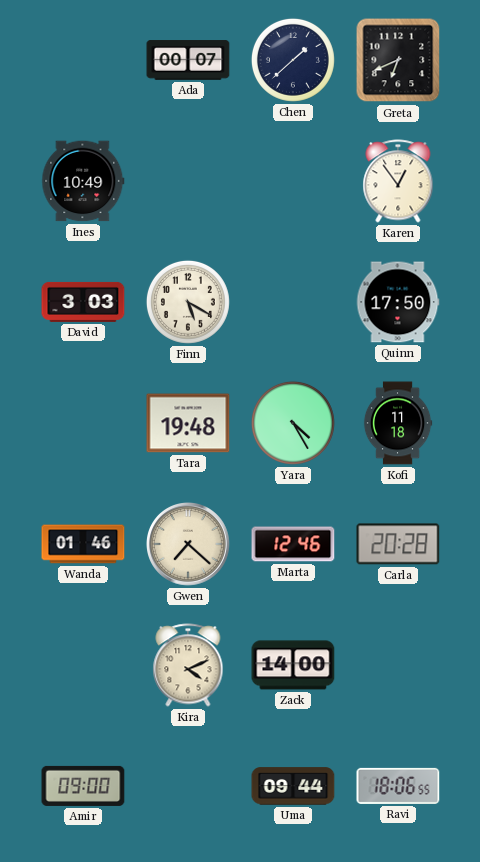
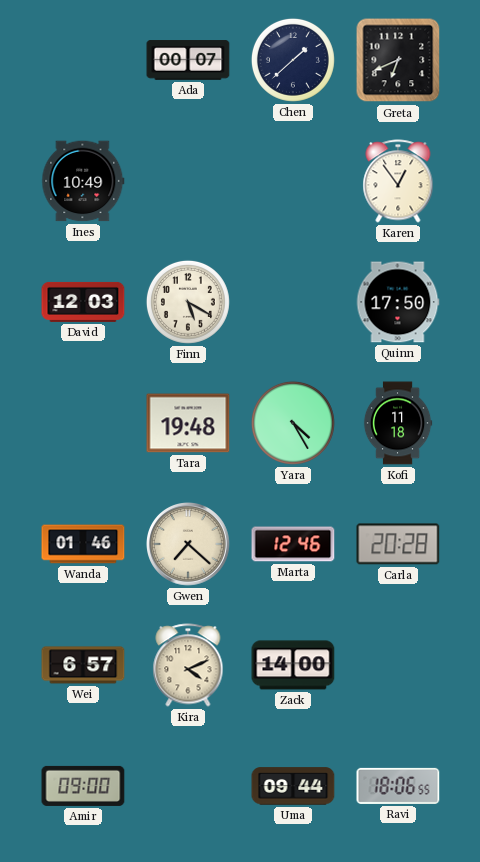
David: 3:03 -> 12:03 (83, 302)
Wei: none -> 6:57 (83, 665)
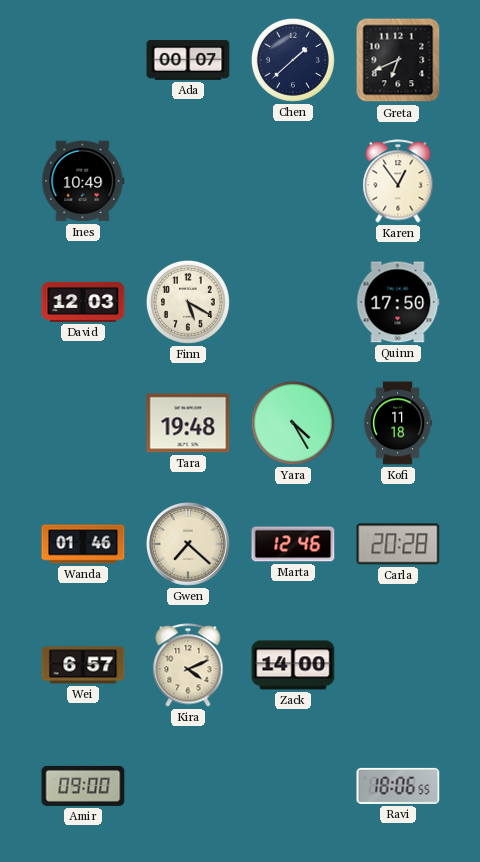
Uma: 09:44 -> none (293, 786)
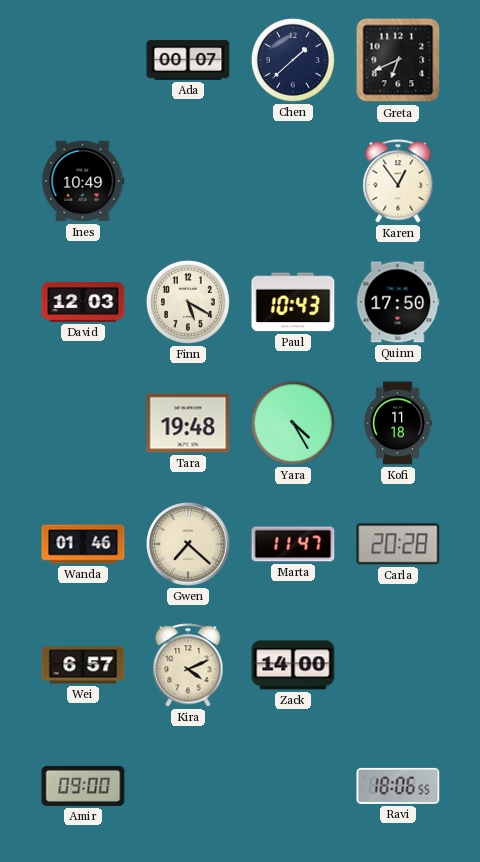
Paul: none -> 10:43 (293, 302)
Marta: 12:46 -> 11:47 (293, 544)
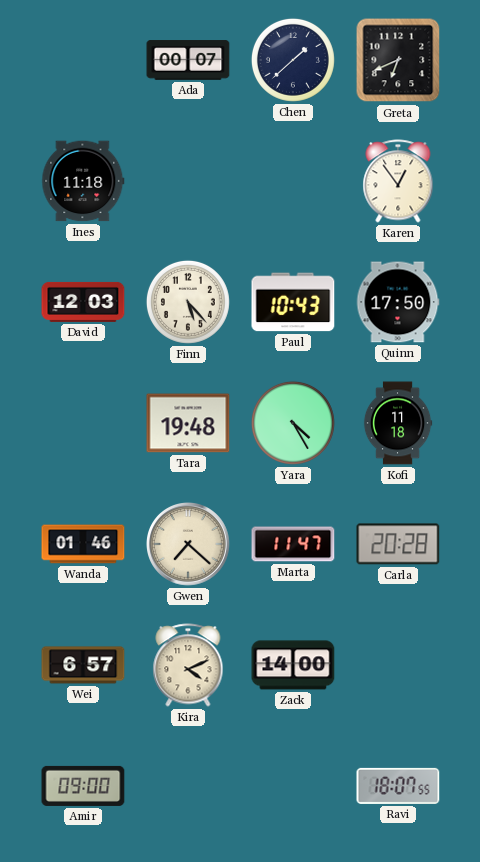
Ines: 10:49 -> 11:18 (83, 181)
Finn: 5:20 -> 5:23 (188, 302)
Ravi: 18:06 -> 18:07 (398, 786)
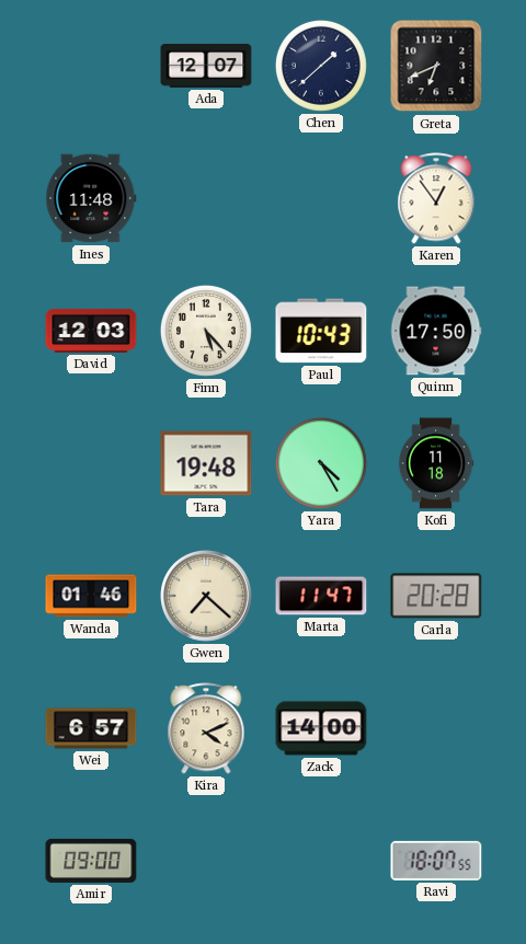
Ada: 00:07 -> 12:07 (206, 66)
Ines: 11:18 -> 11:48 (91, 198)
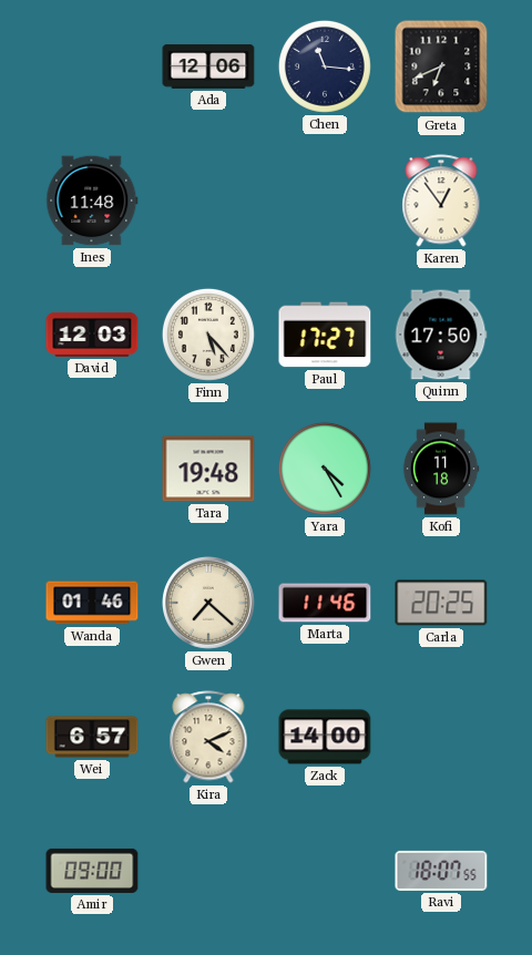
Ada: 12:07 -> 12:06 (208, 66)
Chen: 1:38 -> 11:16 (325, 66)
Paul: 10:43 -> 17:27 (325, 335)
Marta: 11:47 -> 11:46 (325, 603)
Carla: 20:28 -> 20:25 (441, 603)
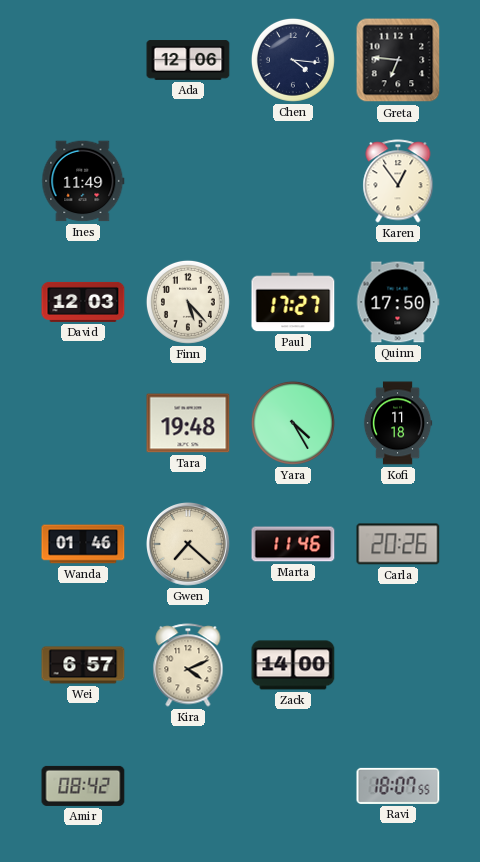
Chen: 11:16 -> 4:16 (293, 60)
Greta: 6:41 -> 6:46 (398, 60)
Ines: 11:48 -> 11:49 (83, 181)
Carla: 20:25 -> 20:26 (398, 544)
Amir: 09:00 -> 08:42 (83, 786)
